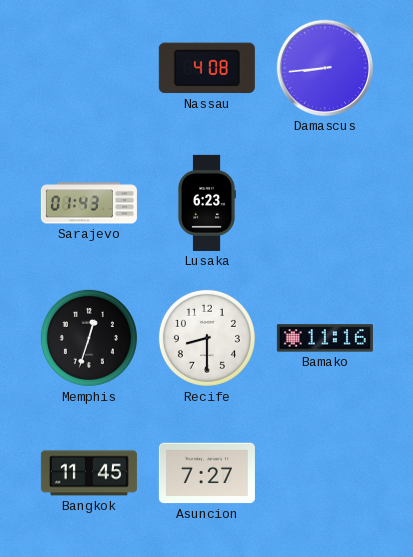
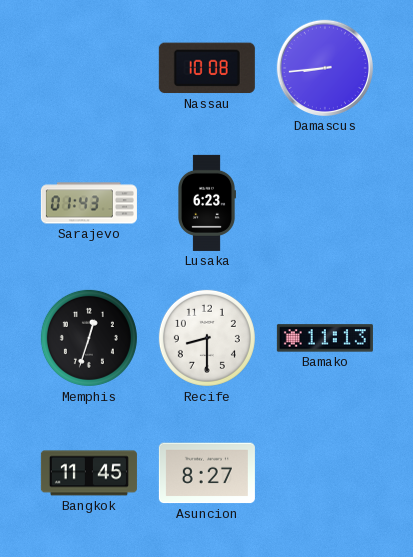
Nassau: 4:08 -> 10:08 (207, 68)
Bamako: 11:16 -> 11:13 (325, 338)
Asuncion: 7:27 -> 8:27 (207, 473)
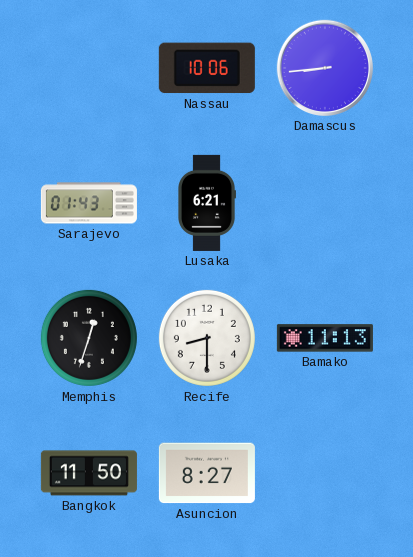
Nassau: 10:08 -> 10:06 (207, 68)
Lusaka: 6:23 -> 6:21 (207, 203)
Bangkok: 11:45 -> 11:50 (89, 473)
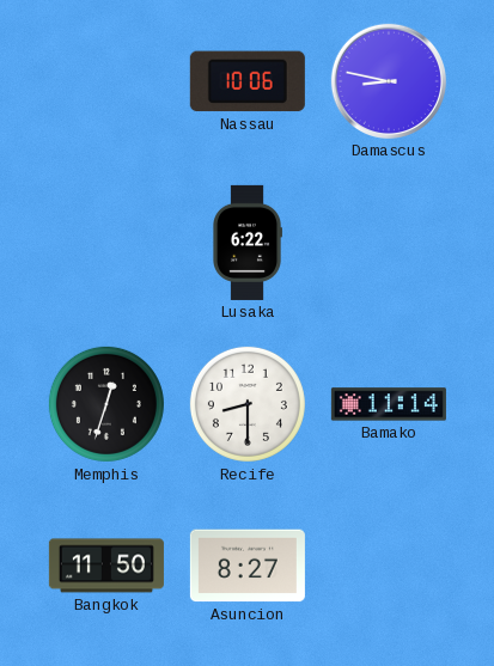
Damascus: 8:44 -> 8:47 (389, 81)
Sarajevo: 01:43 -> none (89, 203)
Lusaka: 6:21 -> 6:22 (248, 243)
Bamako: 11:13 -> 11:14 (389, 404)
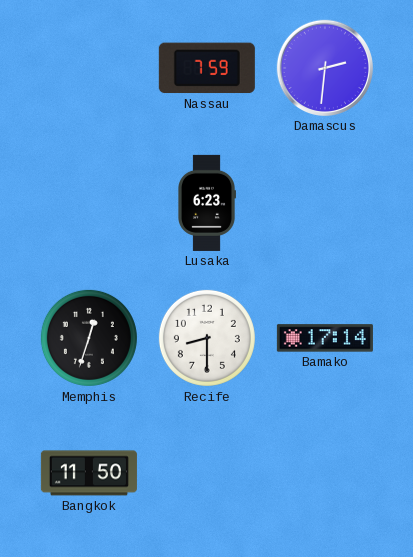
Nassau: 10:06 -> 7:59 (207, 68)
Damascus: 8:47 -> 2:31 (325, 68)
Lusaka: 6:22 -> 6:23 (207, 203)
Bamako: 11:14 -> 17:14 (325, 338)
Asuncion: 8:27 -> none (248, 566)
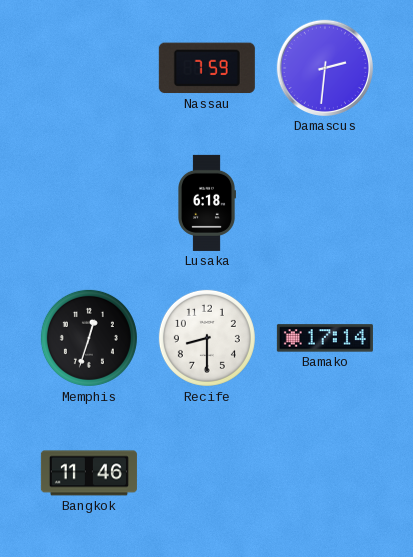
Lusaka: 6:23 -> 6:18 (207, 203)
Bangkok: 11:50 -> 11:46 (89, 473)
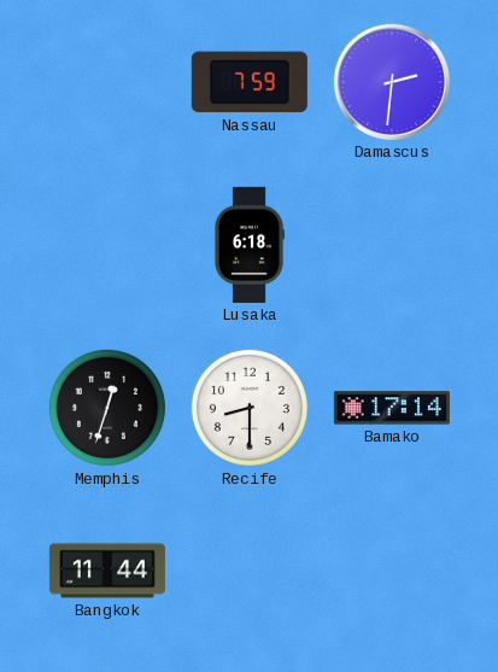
Bangkok: 11:46 -> 11:44 (107, 571)
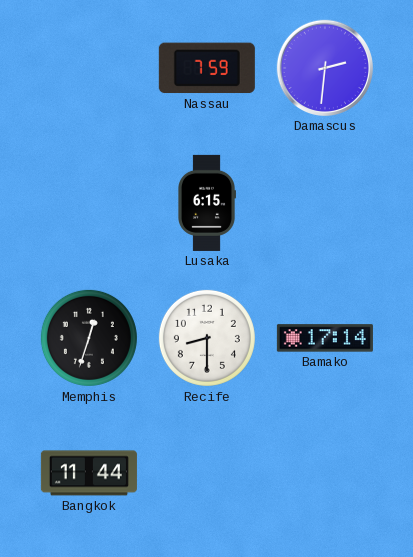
Lusaka: 6:18 -> 6:15 (207, 203)
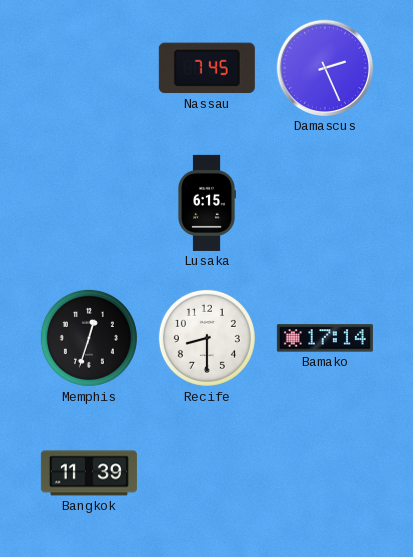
Nassau: 7:59 -> 7:45 (207, 68)
Damascus: 2:31 -> 2:26 (325, 68)
Bangkok: 11:44 -> 11:39 (89, 473)
